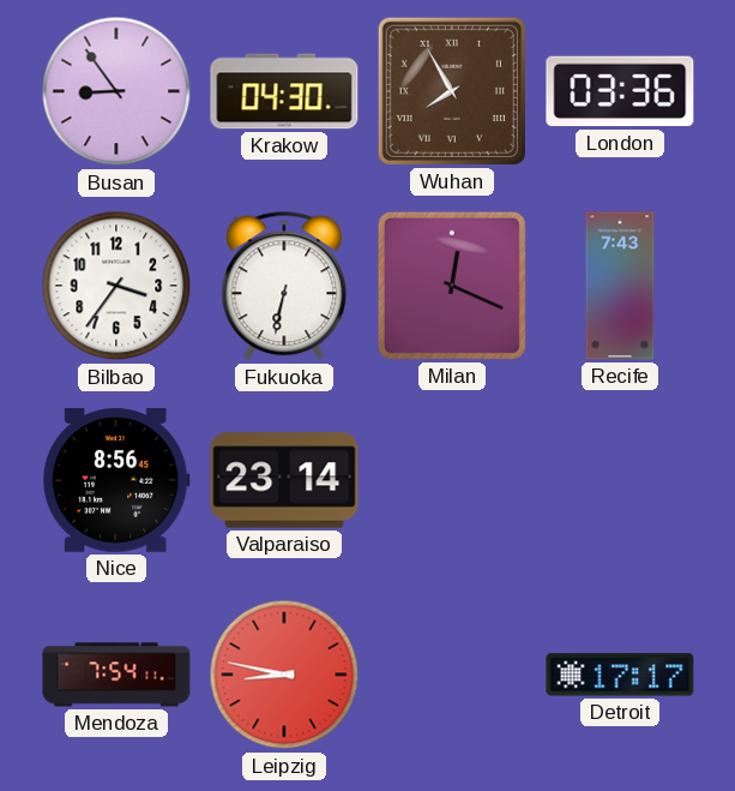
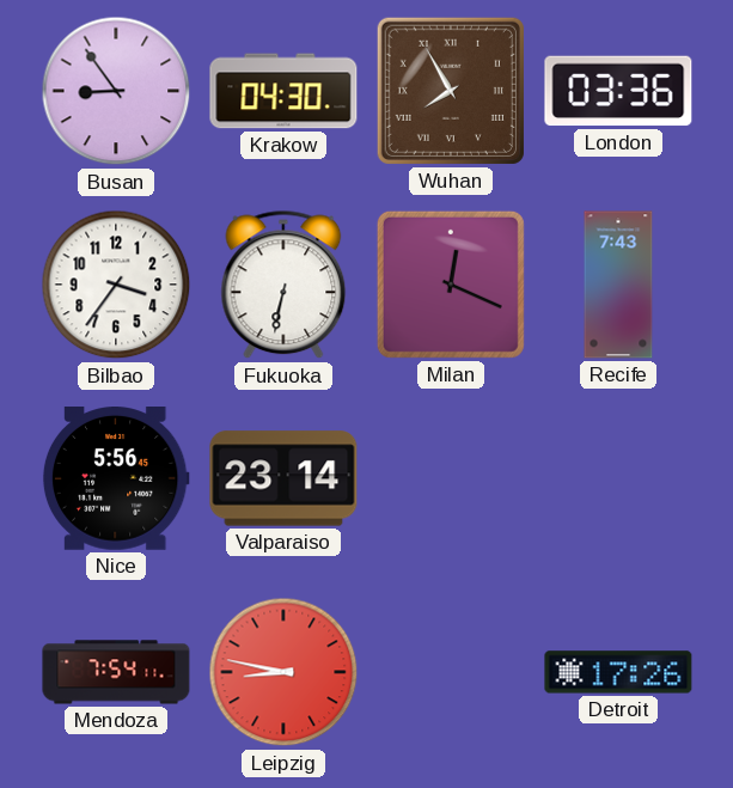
Nice: 8:56 -> 5:56 (116, 479)
Detroit: 17:17 -> 17:26 (618, 672)
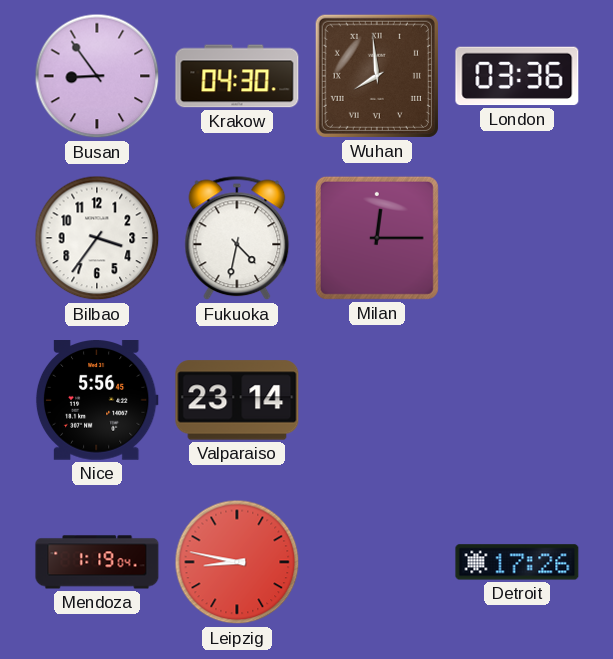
Wuhan: 7:55 -> 7:59 (377, 76)
Fukuoka: 6:32 -> 4:32 (237, 238)
Milan: 12:19 -> 12:15 (377, 238)
Recife: 7:43 -> none (618, 285)
Mendoza: 7:54 -> 1:19 (97, 562)
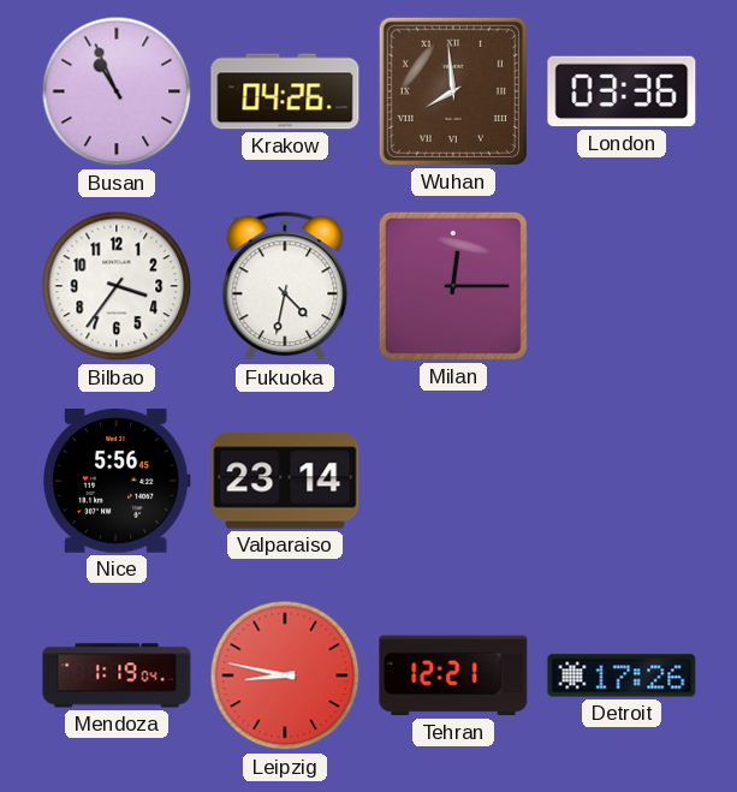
Busan: 8:54 -> 10:56 (117, 91)
Krakow: 04:30 -> 04:26 (285, 91)
Tehran: none -> 12:21 (453, 675)
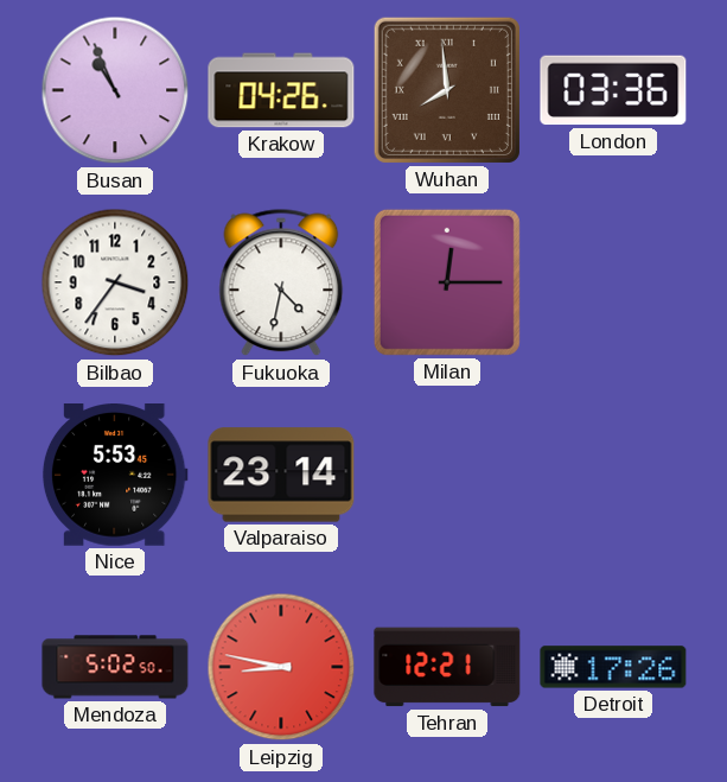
Nice: 5:56 -> 5:53 (115, 476)
Mendoza: 1:19 -> 5:02 (115, 667)
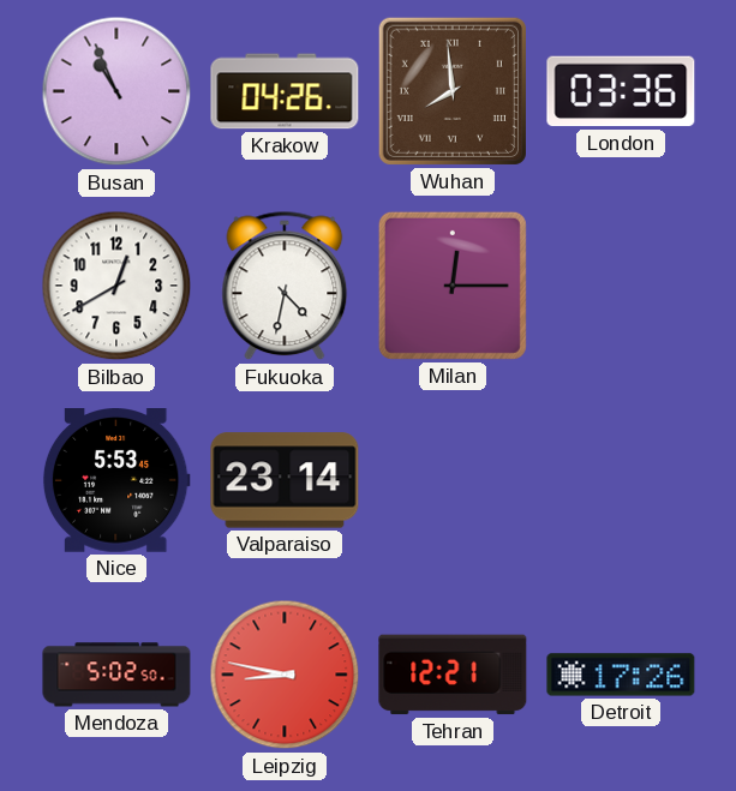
Bilbao: 3:36 -> 12:40 (116, 286)
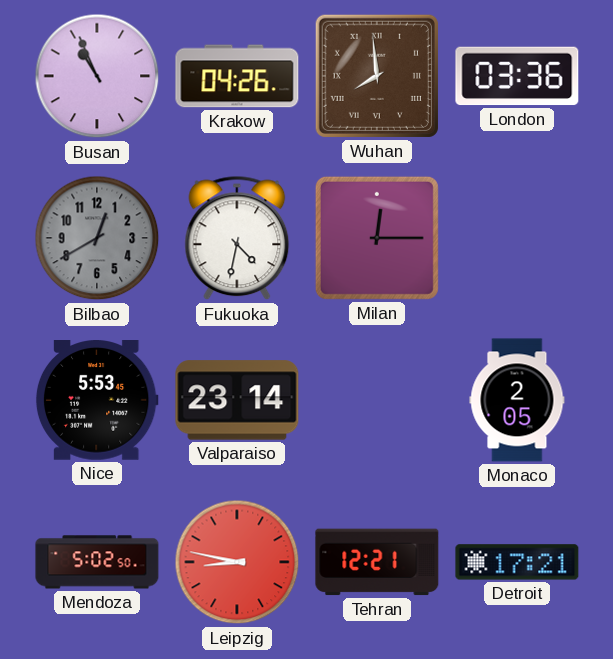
Bilbao dial: white -> grey (97, 238)
Monaco: none -> 2:05 (517, 400)
Detroit: 17:26 -> 17:21 (517, 562)
